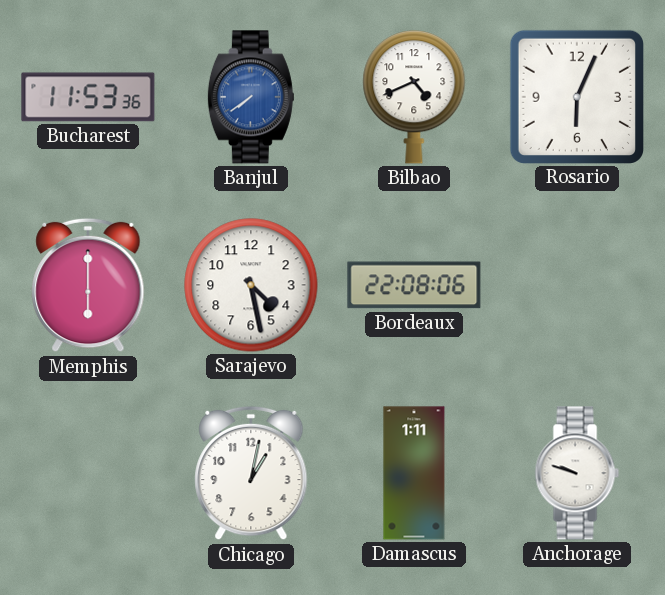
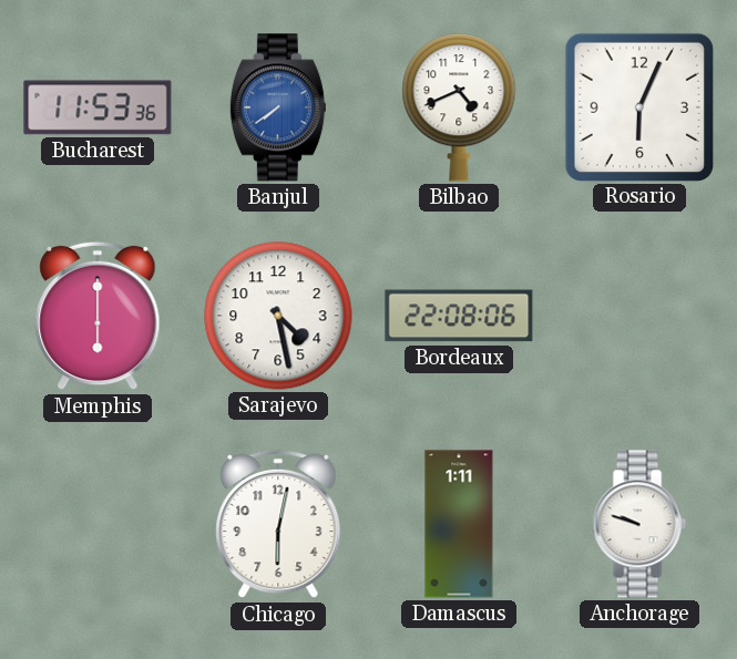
Chicago: 1:02 -> 6:02 (278, 524)
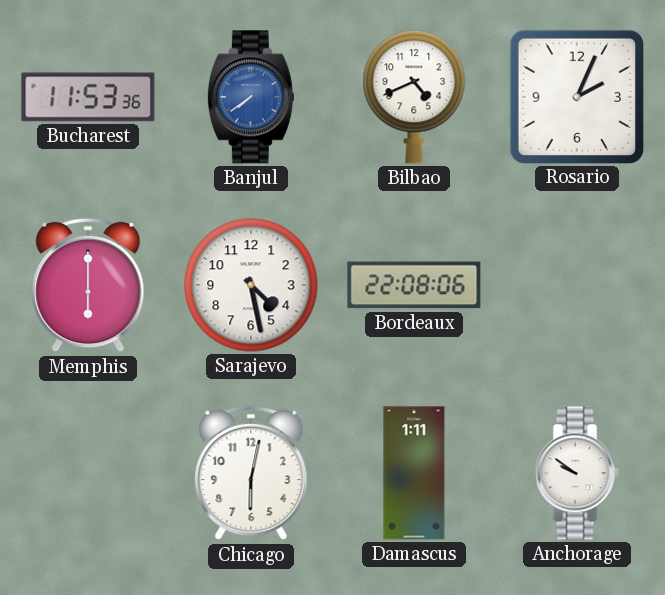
Rosario: 6:04 -> 2:04 (576, 96)
Anchorage: 9:48 -> 9:51 (577, 473)
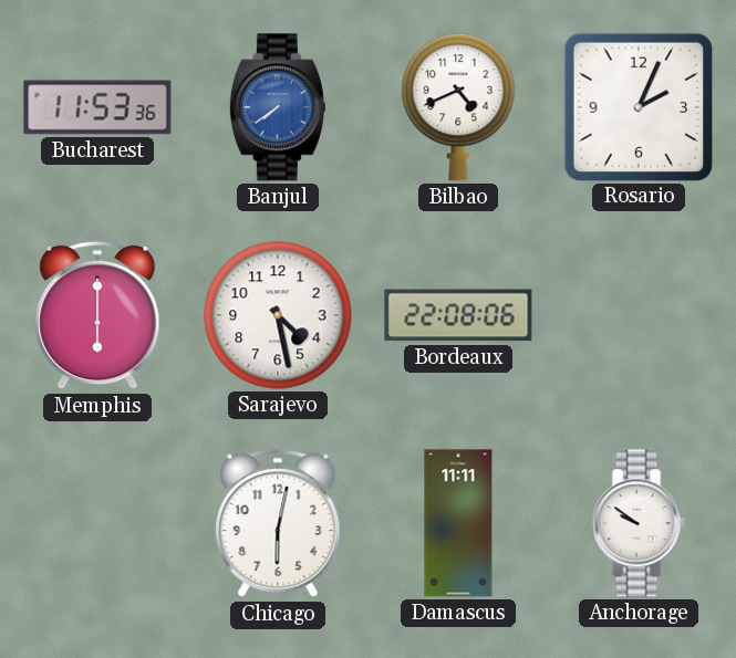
Damascus: 1:11 -> 11:11 (458, 523)
